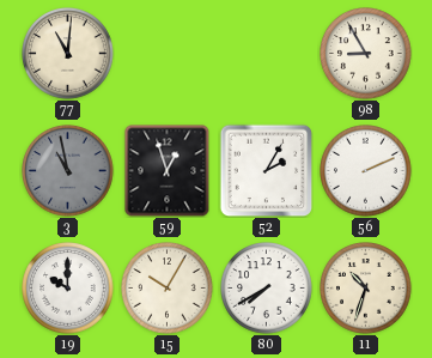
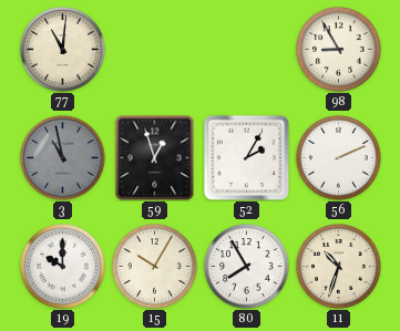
80: 7:40 -> 7:55 (247, 267)
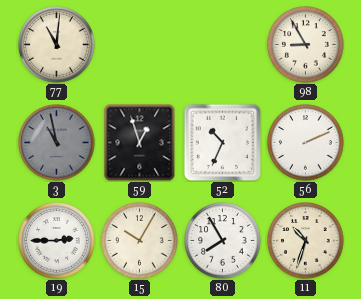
52: 2:05 -> 10:34 (222, 142)
19: 10:00 -> 2:45 (57, 241)
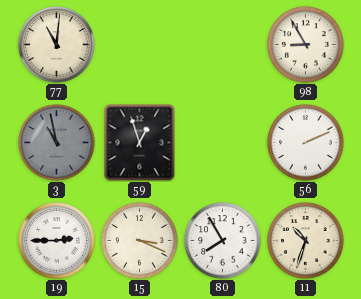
52: 10:34 -> none (222, 142)
15: 10:05 -> 3:19 (140, 241)
